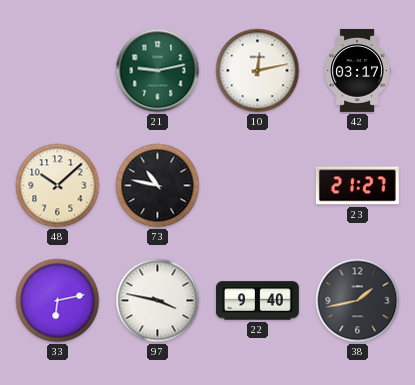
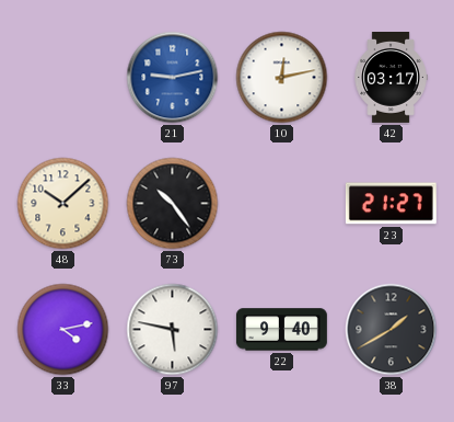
21 dial: green -> blue (173, 78)
73: 10:47 -> 10:24 (173, 204)
33: 6:13 -> 4:13 (63, 330)
97: 3:47 -> 5:47 (173, 330)
38: 1:43 -> 1:40 (392, 330)
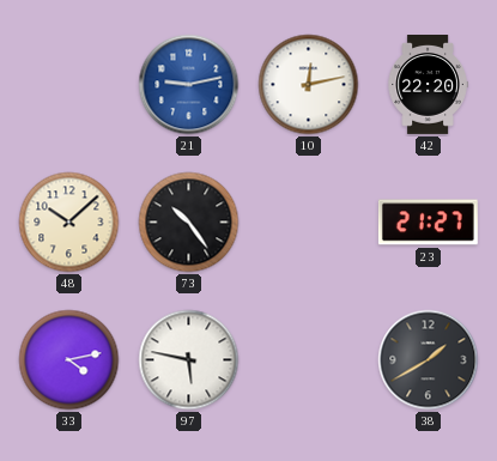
42: 03:17 -> 22:20 (428, 85)
22: 9:40 -> none (281, 330)
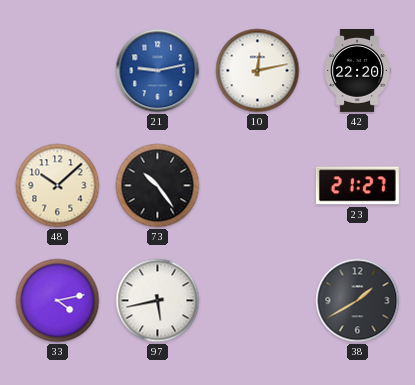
97: 5:47 -> 5:43 (158, 301)
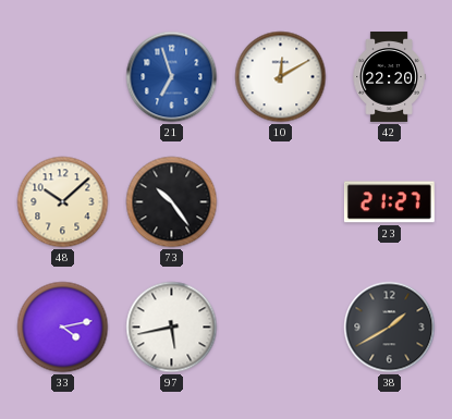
21: 9:13 -> 6:57 (172, 77)
10: 12:13 -> 12:10 (281, 77)
